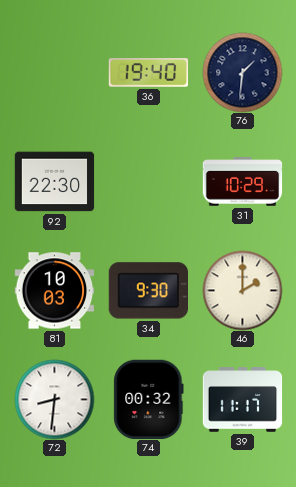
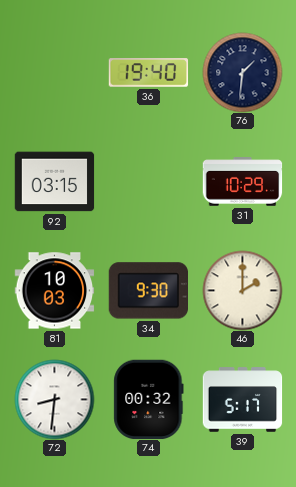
92: 22:30 -> 03:15 (54, 182)
39: 11:17 -> 5:17 (242, 400)
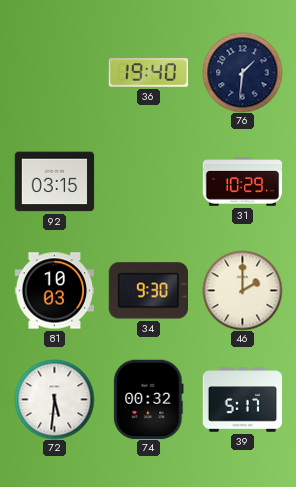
72: 8:31 -> 5:31 (54, 399)
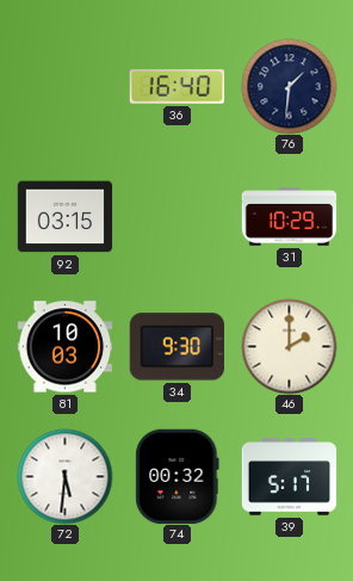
36: 19:40 -> 16:40 (176, 87)
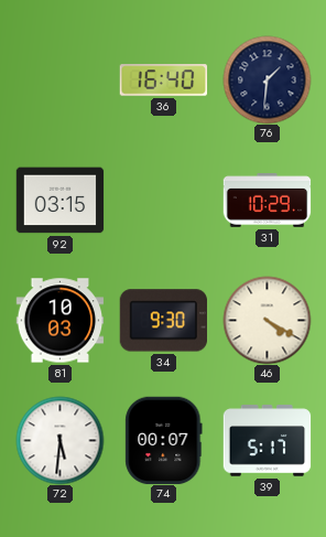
46: 2:00 -> 4:20 (267, 320)
74: 00:32 -> 00:07 (164, 440)
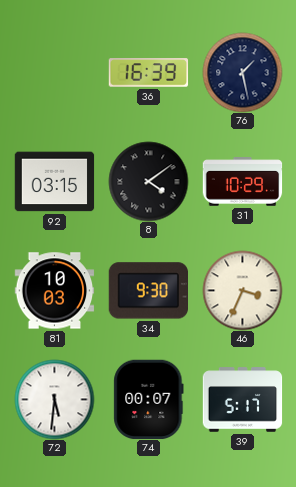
36: 16:40 -> 16:39 (148, 73)
76: 1:31 -> 1:28 (242, 72)
8: none -> 4:09 (148, 181)
46: 4:20 -> 3:34 (242, 290)
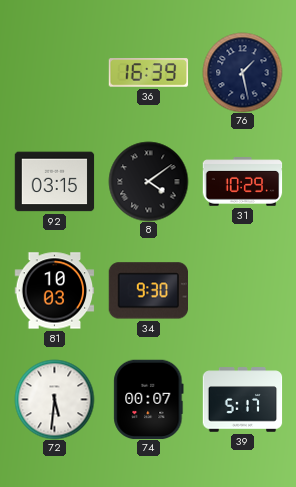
46: 3:34 -> none (242, 290)
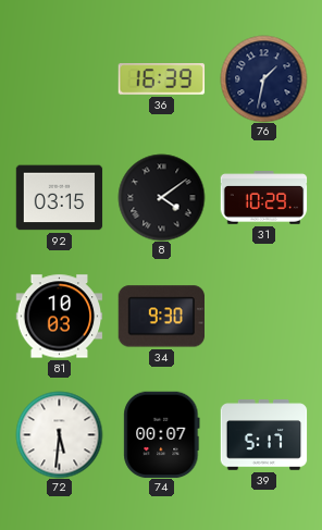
76: 1:28 -> 1:32 (263, 78)
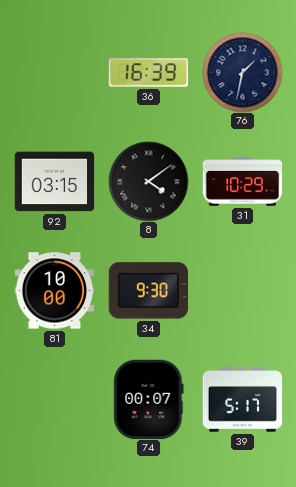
81: 10:03 -> 10:00 (54, 291)
72: 5:31 -> none (59, 434)
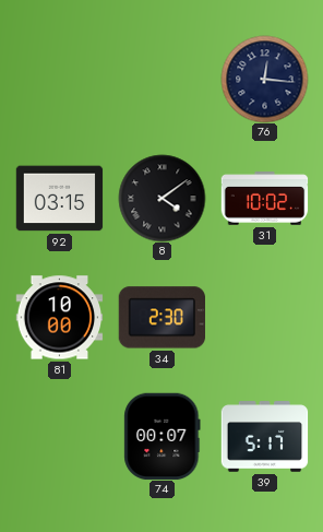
36: 16:39 -> none (148, 73)
76: 1:32 -> 12:16 (264, 79)
31: 10:29 -> 10:02 (264, 199)
34: 9:30 -> 2:30 (161, 318)
